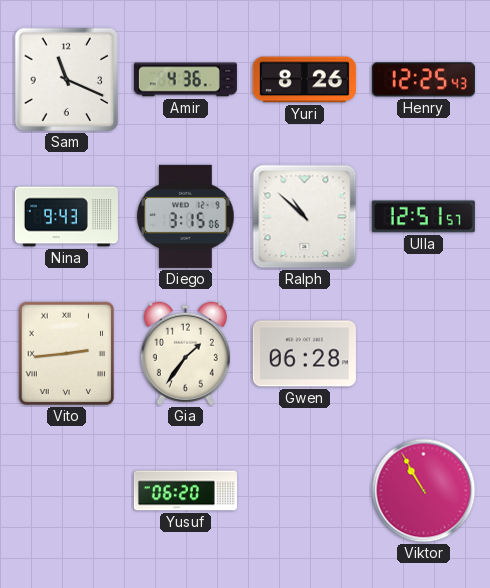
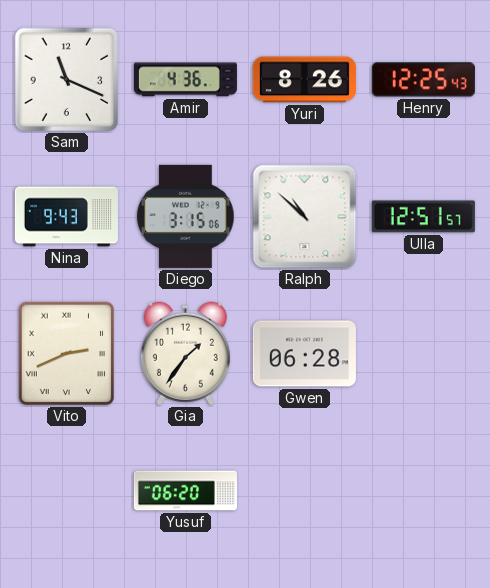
Vito: 2:44 -> 2:41 (67, 354)
Viktor: 10:55 -> none (424, 491)
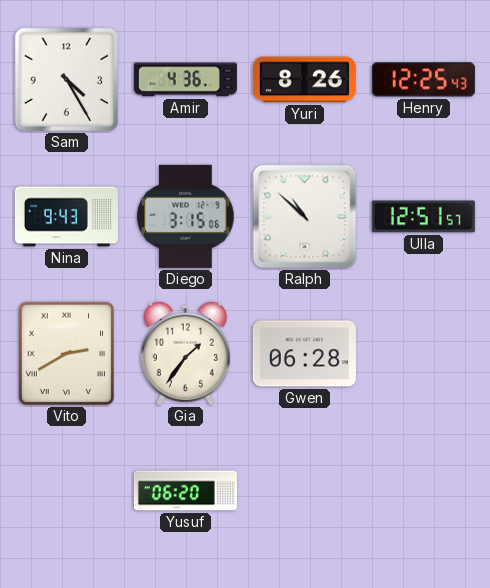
Sam: 11:19 -> 4:25 (67, 80)
Vito: 2:41 -> 2:40 (67, 354)
